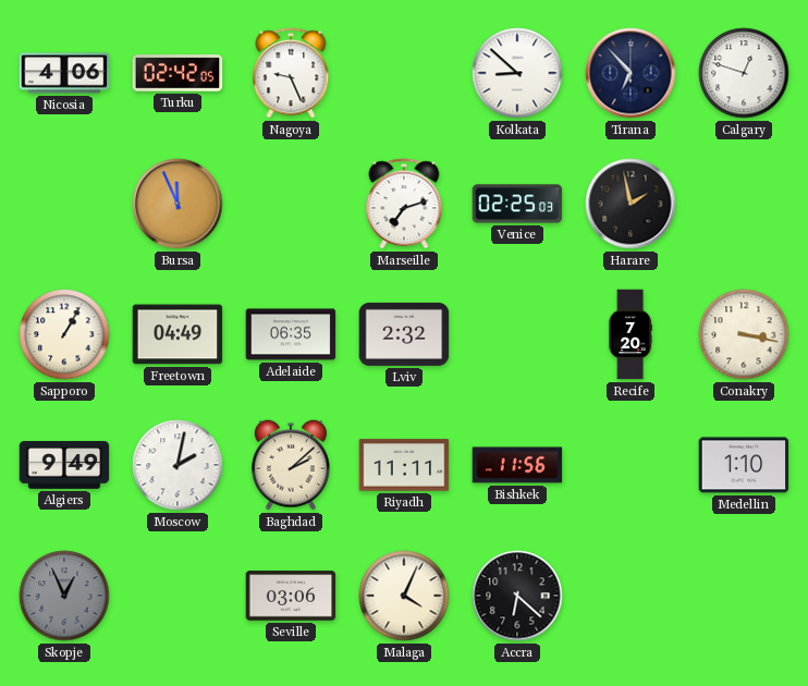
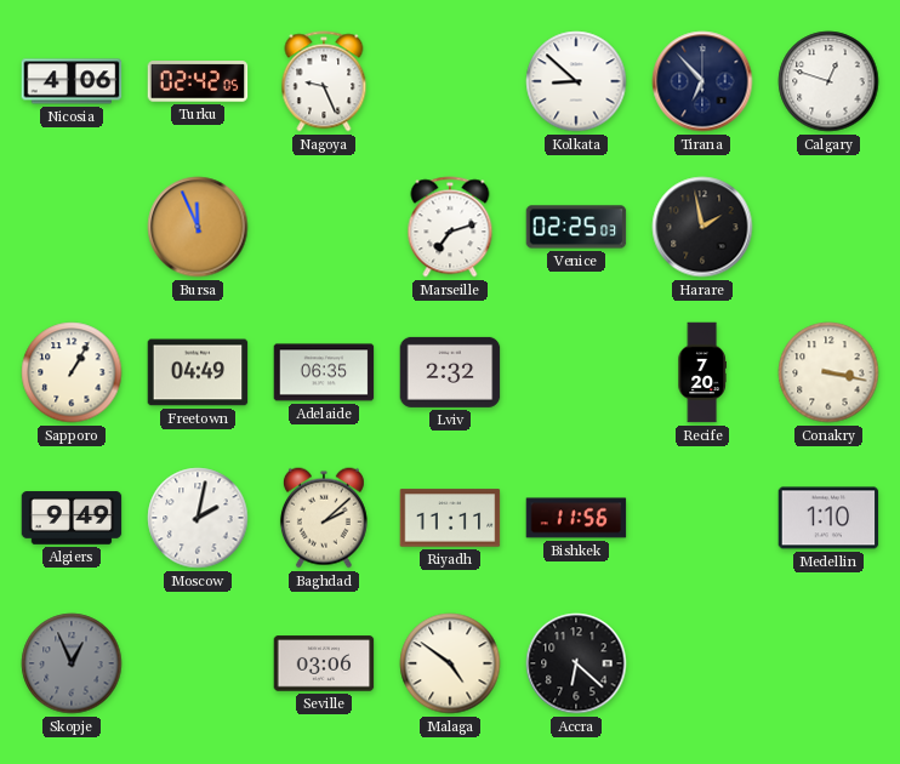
Malaga: 4:04 -> 4:51 (450, 663)
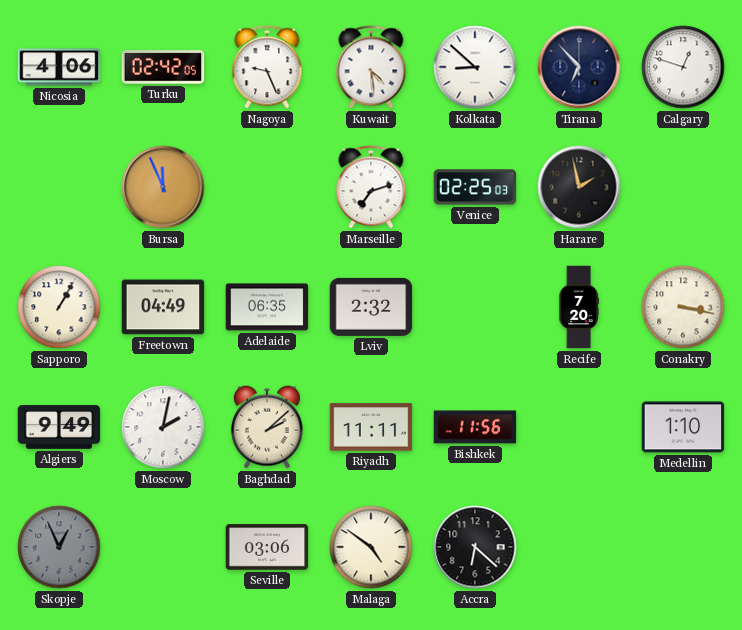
Kuwait: none -> 4:29 (371, 67)
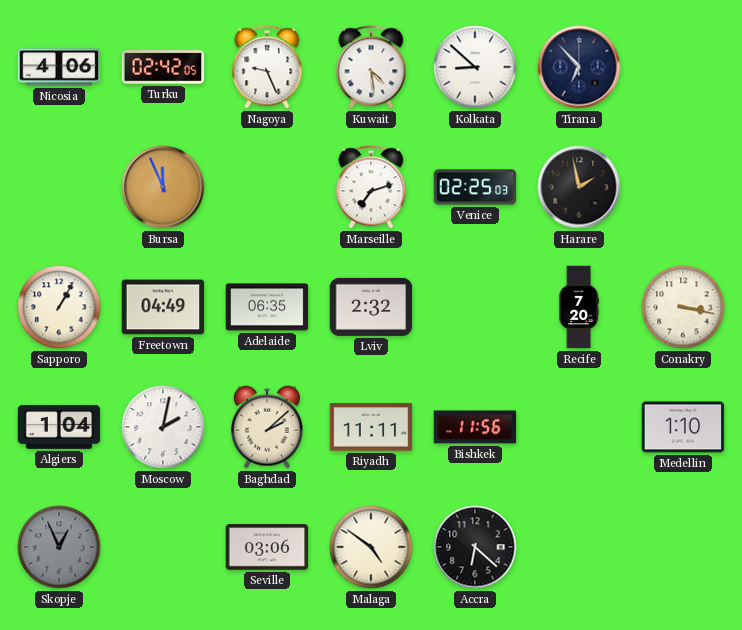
Calgary: 12:48 -> none (683, 67)
Algiers: 9:49 -> 1:04 (59, 427)
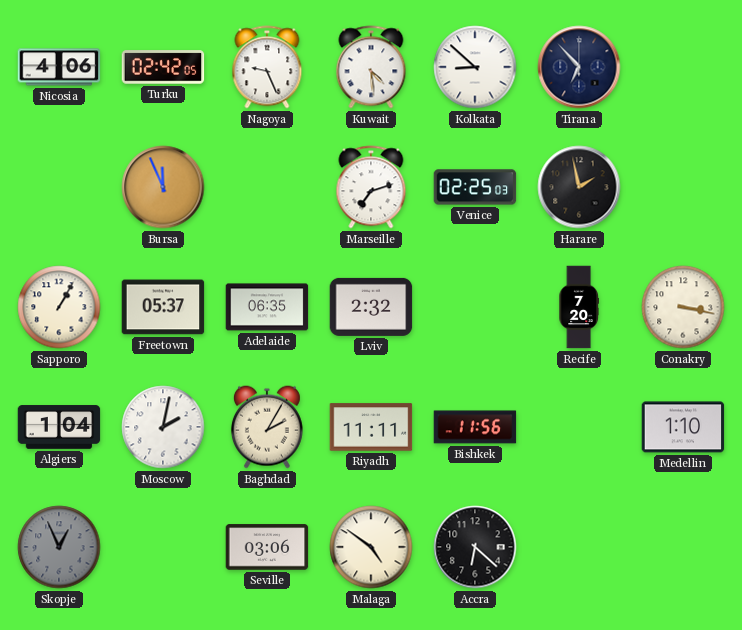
Freetown: 04:49 -> 05:37 (163, 307)
Baghdad: 2:08 -> 2:05 (267, 427)
